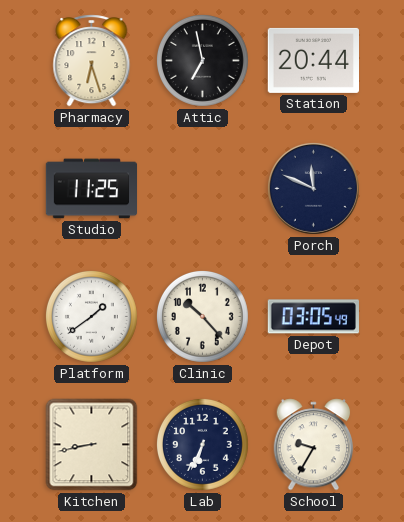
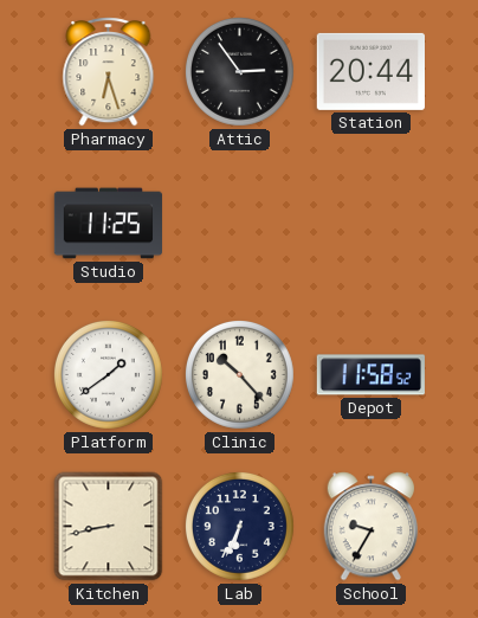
Attic: 6:58 -> 2:54 (239, 71)
Porch: 11:49 -> none (313, 188)
Depot: 03:05 -> 11:58 (370, 375)
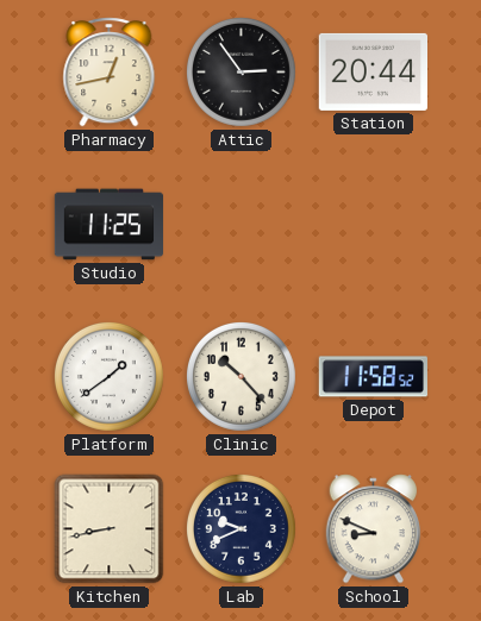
Pharmacy: 6:27 -> 12:43 (110, 73)
Lab: 6:34 -> 9:41 (240, 528)
School: 9:35 -> 8:49 (374, 529)
